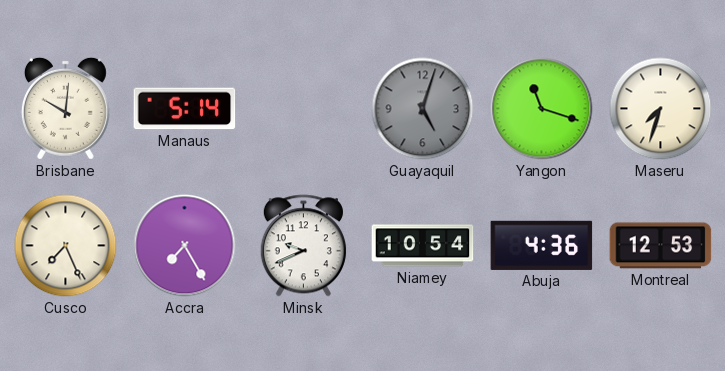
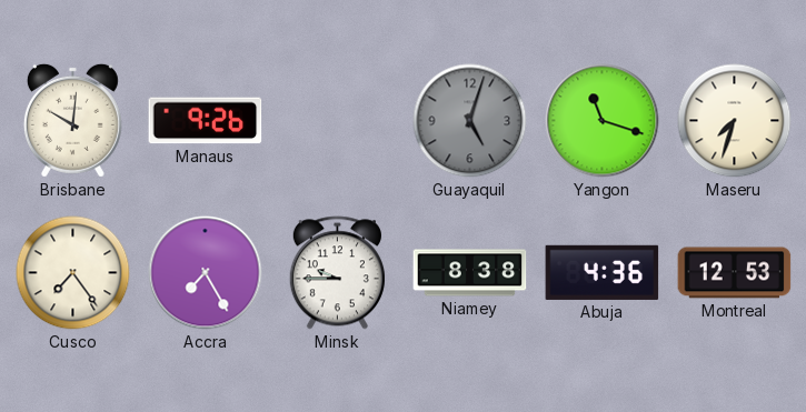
Manaus: 5:14 -> 9:26 (206, 121)
Cusco: 7:26 -> 7:24 (73, 273)
Minsk: 9:41 -> 9:45 (337, 273)
Niamey: 10:54 -> 8:38 (470, 273)
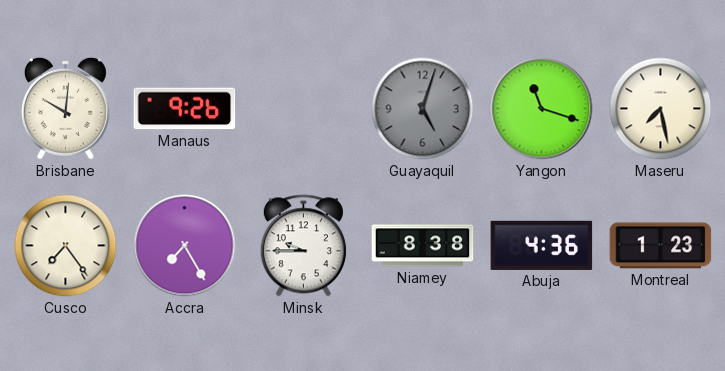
Maseru: 7:33 -> 7:28 (661, 109)
Montreal: 12:53 -> 1:23 (661, 246)
